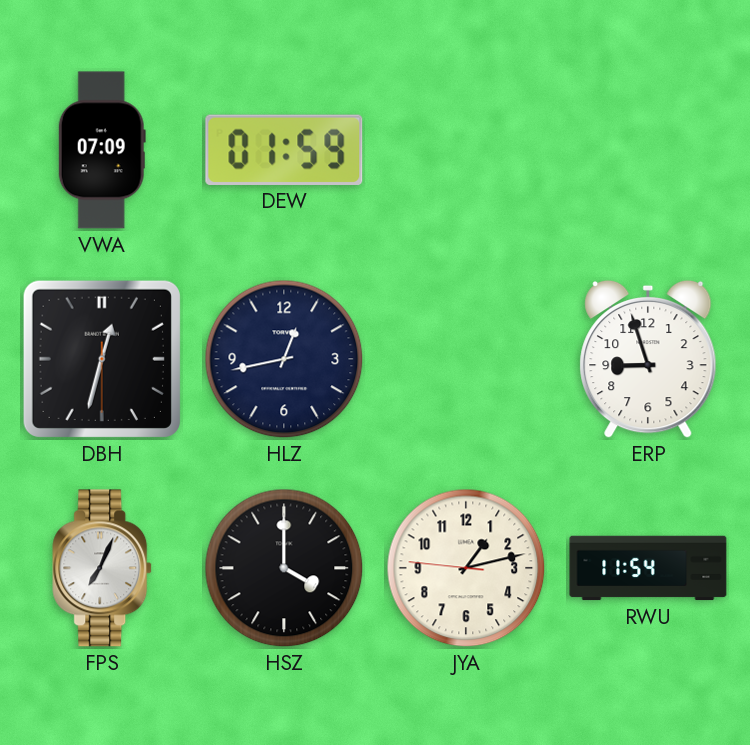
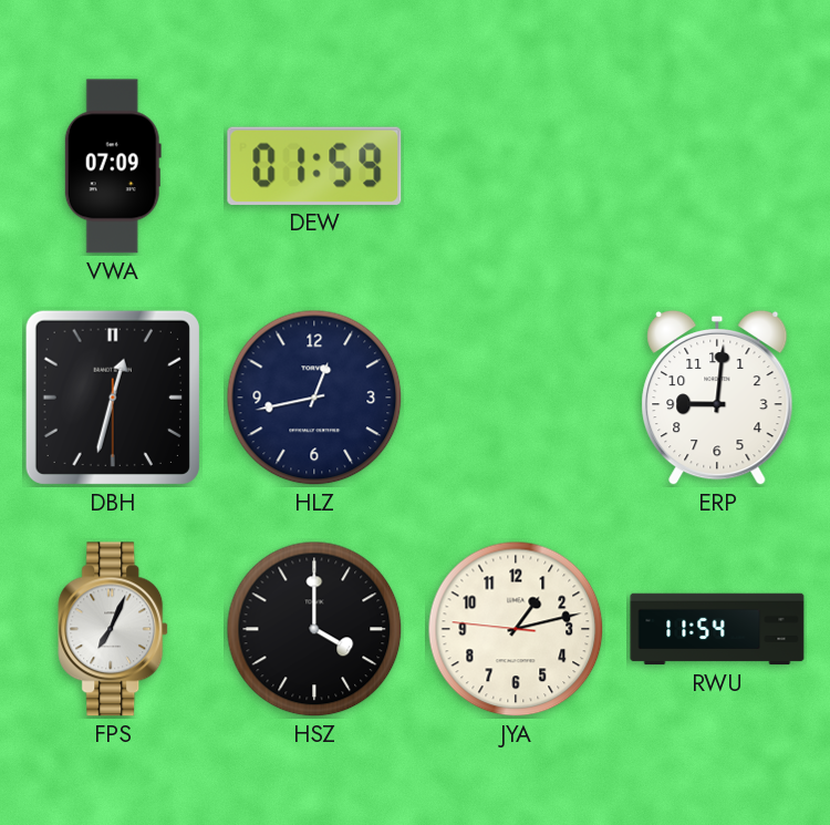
ERP: 8:57 -> 9:01 (717, 398)
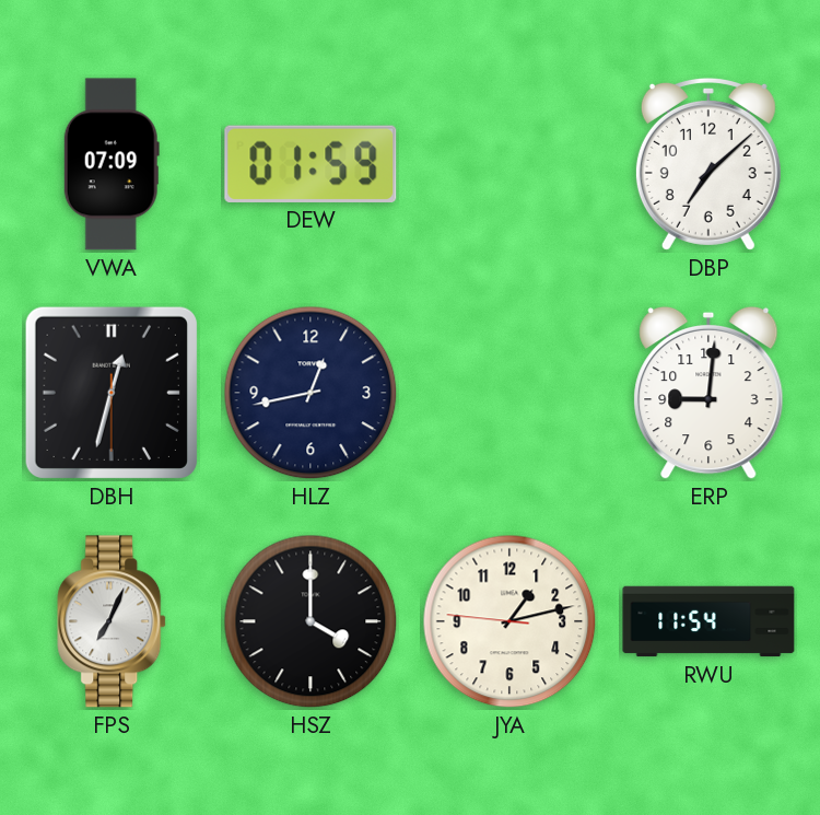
DBP: none -> 7:08 (708, 164)
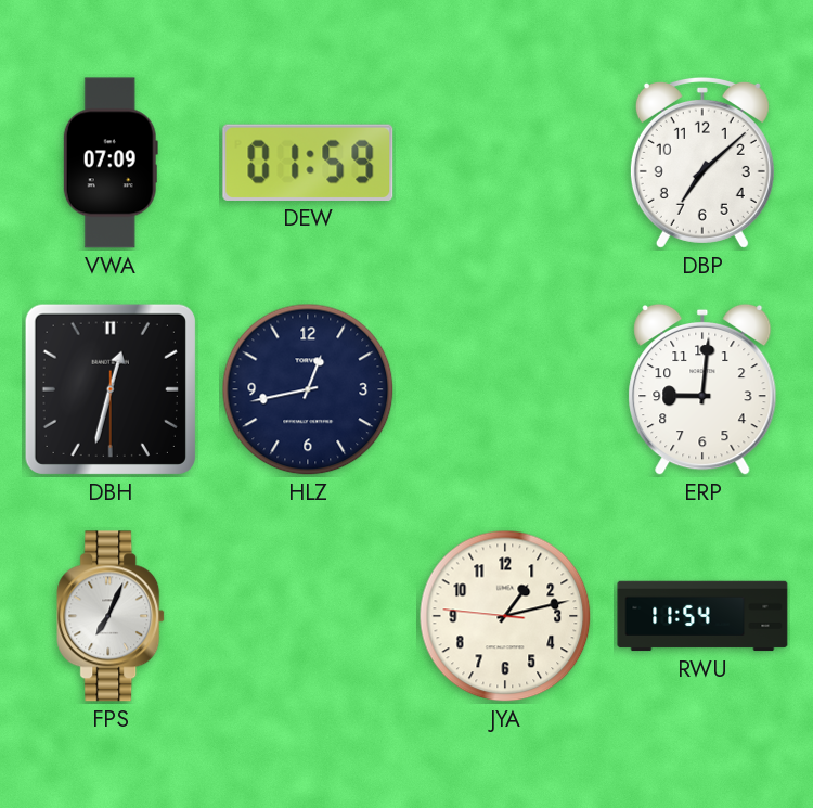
HSZ: 4:00 -> none (311, 621)
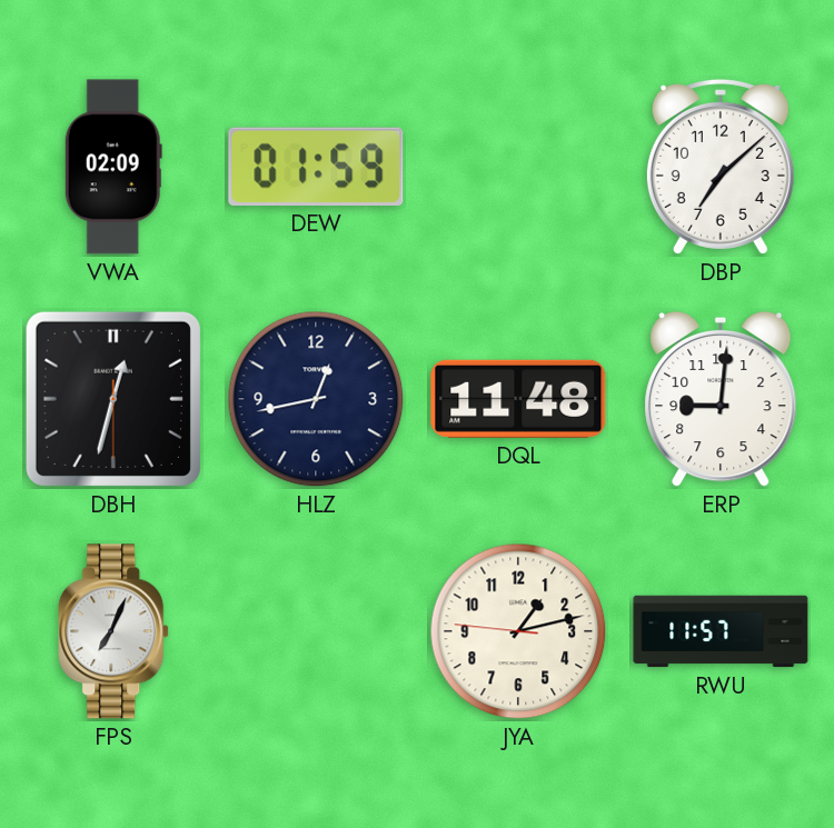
VWA: 07:09 -> 02:09 (113, 167)
DQL: none -> 11:48 (518, 399)
RWU: 11:54 -> 11:57 (721, 631)
